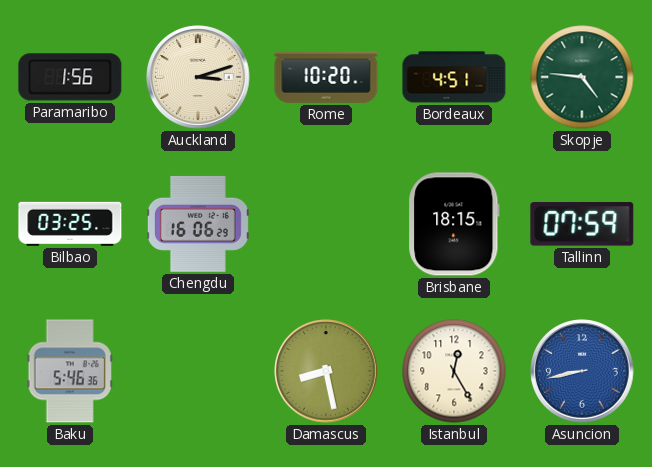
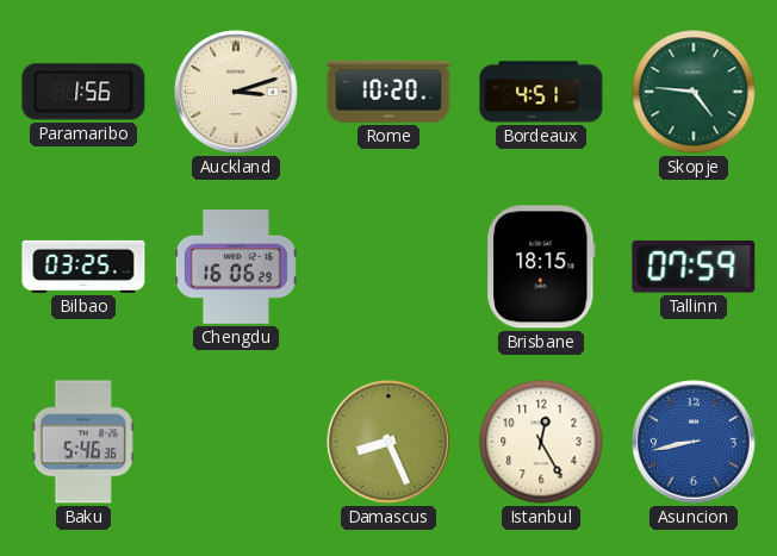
Damascus: 8:28 -> 8:26 (388, 442)
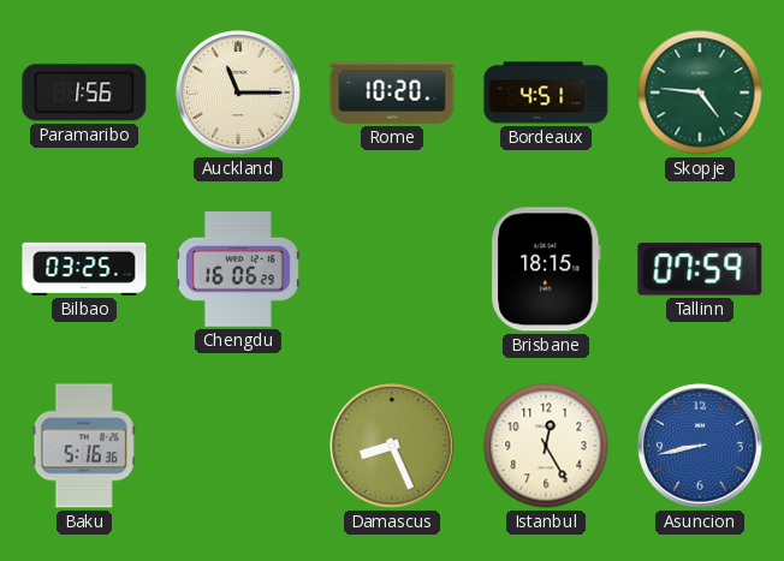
Auckland: 3:12 -> 11:15 (238, 92)
Baku: 5:46 -> 5:16 (84, 446)
